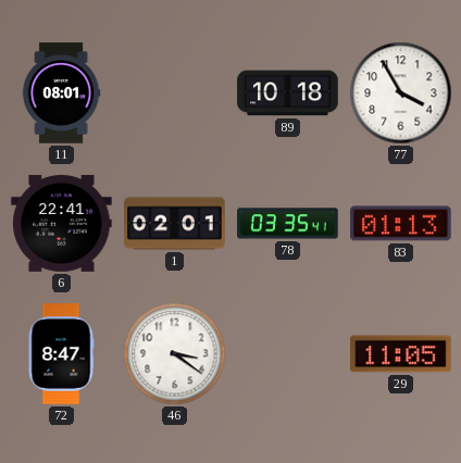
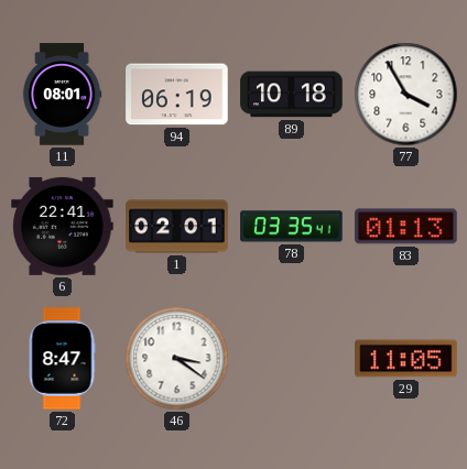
94: none -> 06:19 (177, 95)
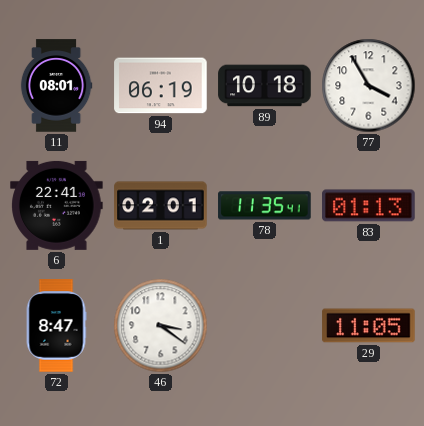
78: 03:35 -> 11:35 (265, 206)
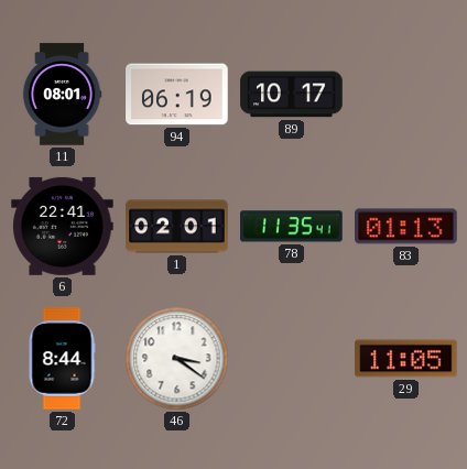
89: 10:18 -> 10:17 (292, 95)
77: 3:55 -> none (369, 86)
72: 8:47 -> 8:44 (62, 359)
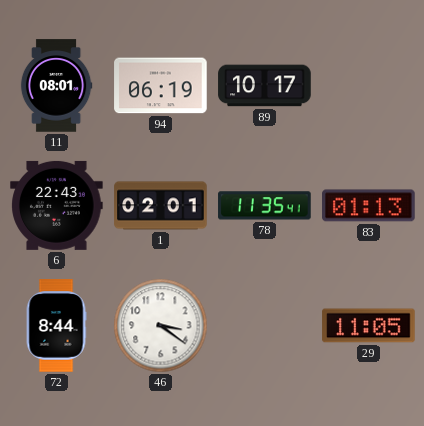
6: 22:41 -> 22:43 (57, 205)
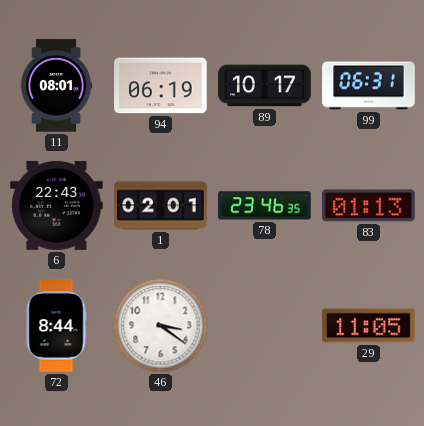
99: none -> 06:31 (369, 86)
78: 11:35 -> 23:46 (265, 206)
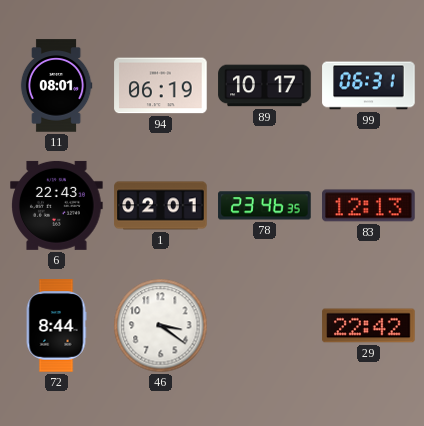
83: 01:13 -> 12:13 (369, 206)
29: 11:05 -> 22:42 (369, 326)
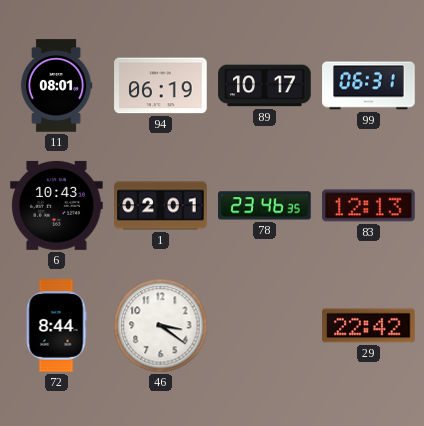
6: 22:43 -> 10:43 (57, 205)
